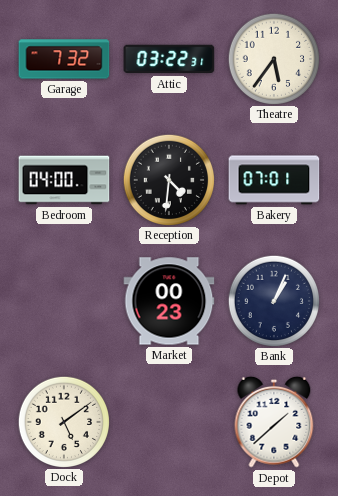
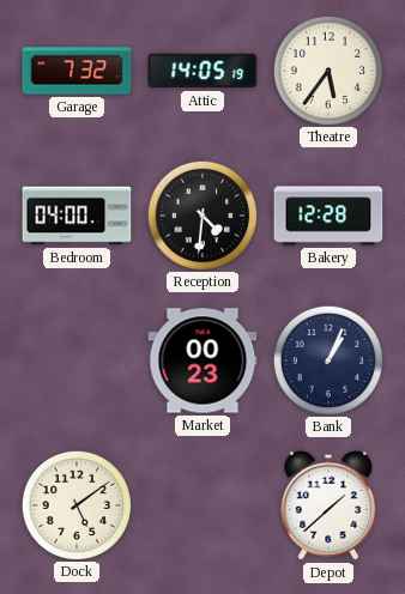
Attic: 03:22 -> 14:05 (202, 71)
Bakery: 07:01 -> 12:28 (328, 216)
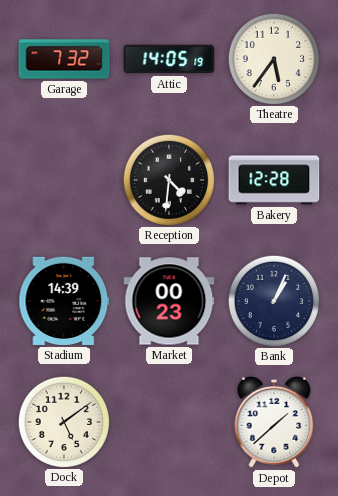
Bedroom: 04:00 -> none (77, 216)
Stadium: none -> 14:39 (64, 301)
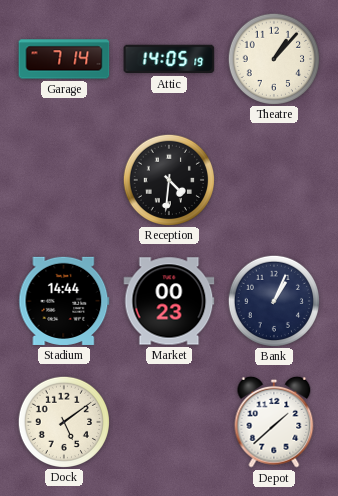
Garage: 7:32 -> 7:14 (64, 59)
Theatre: 5:36 -> 1:07 (273, 58)
Bakery: 12:28 -> none (274, 180)
Stadium: 14:39 -> 14:44 (64, 301)
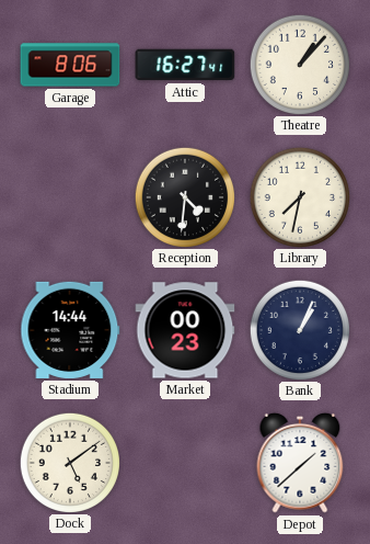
Garage: 7:14 -> 8:06 (70, 65)
Attic: 14:05 -> 16:27 (185, 65)
Library: none -> 7:32 (299, 196)
